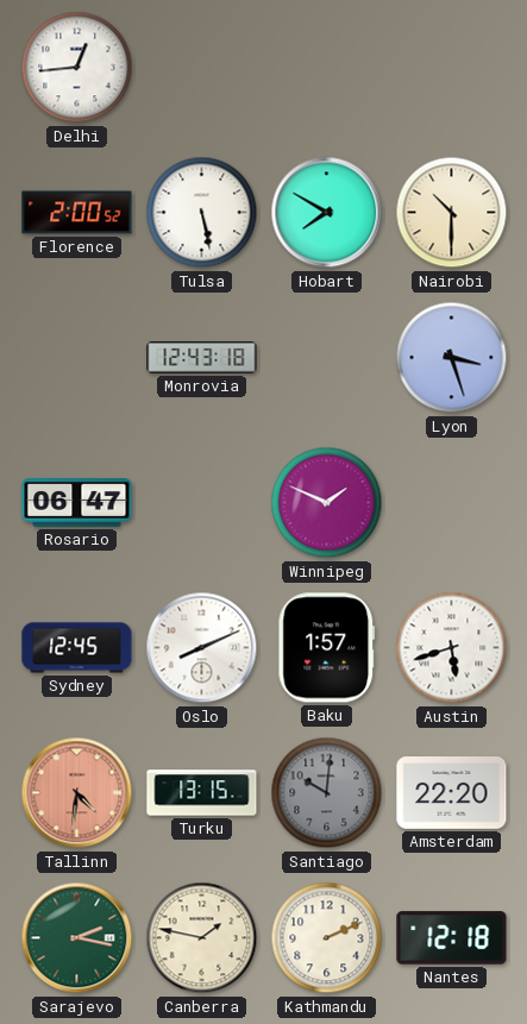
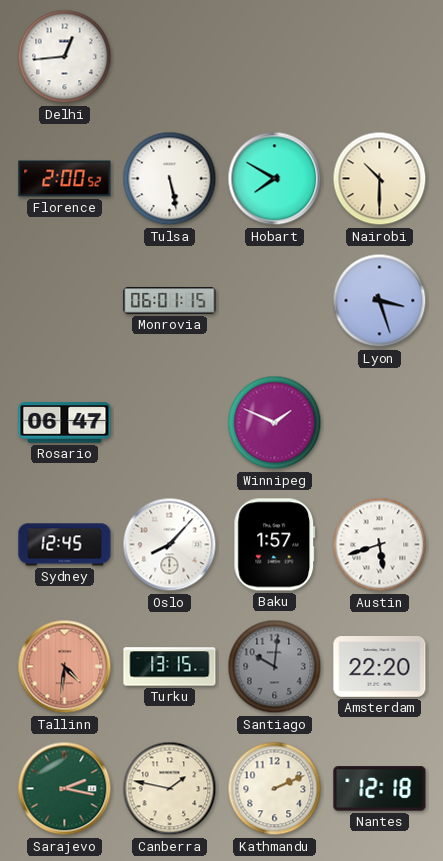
Monrovia: 12:43 -> 06:01 (170, 301)
Oslo: 8:11 -> 8:07 (170, 545)
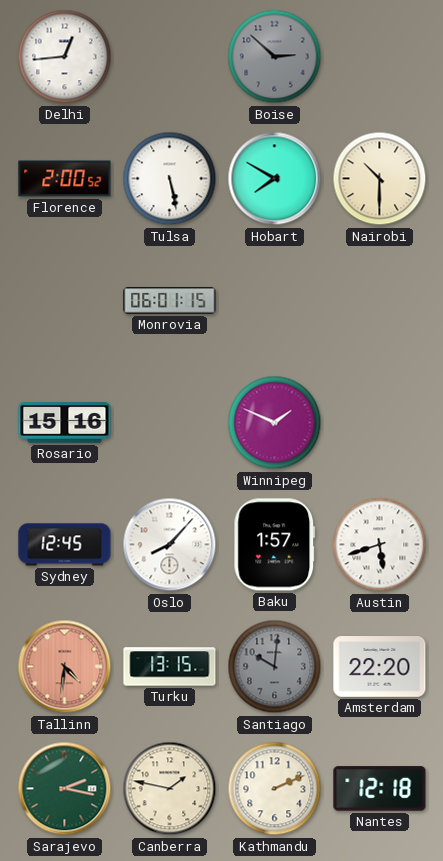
Boise: none -> 2:52 (275, 57)
Lyon: 3:27 -> none (380, 301)
Rosario: 06:47 -> 15:16 (65, 423)
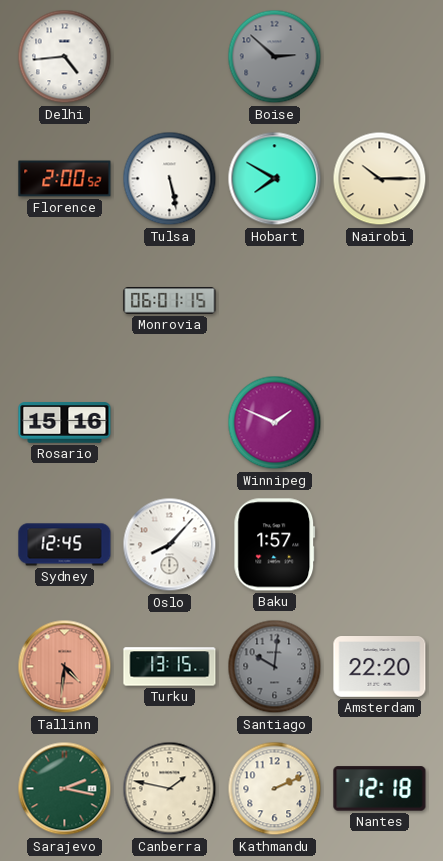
Delhi: 12:44 -> 4:44 (65, 57)
Nairobi: 10:30 -> 10:15 (380, 179)
Austin: 5:42 -> none (380, 545)
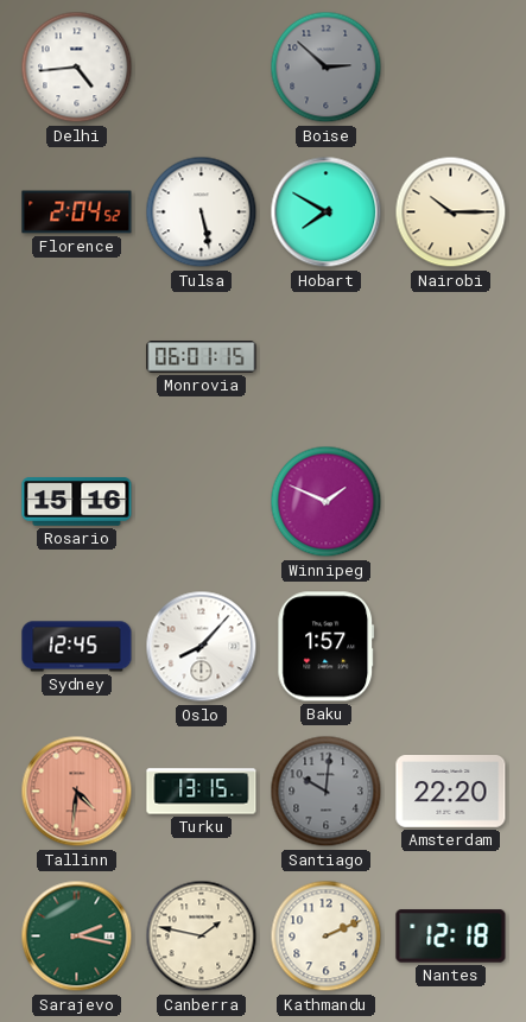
Florence: 2:00 -> 2:04 (77, 212)
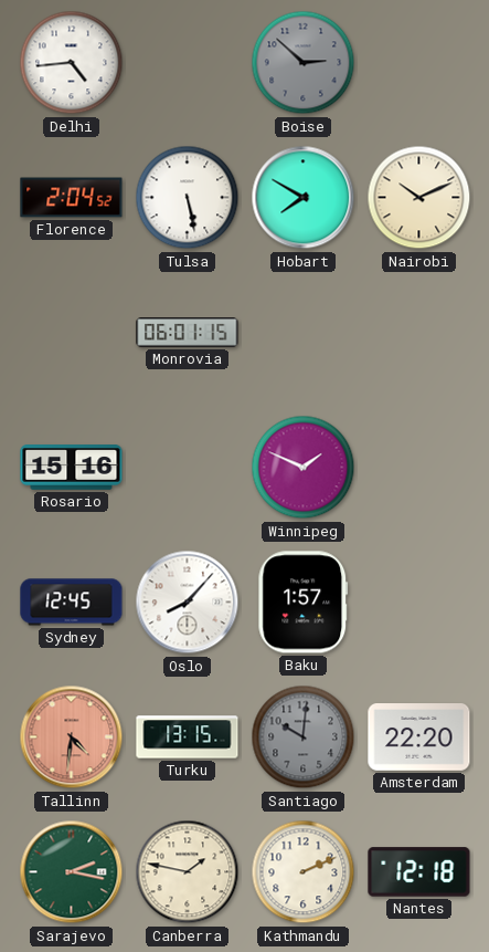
Nairobi: 10:15 -> 10:11 (419, 198)
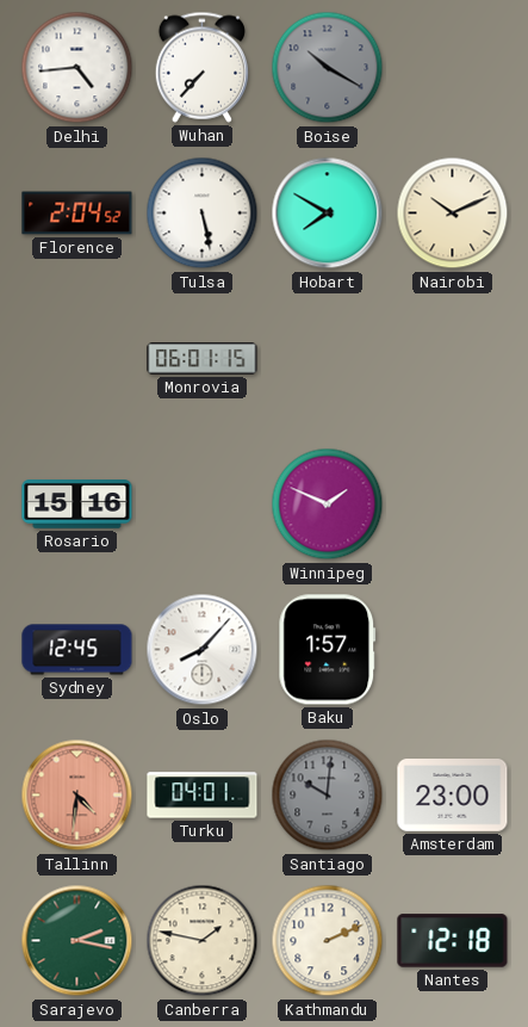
Wuhan: none -> 7:37 (201, 67)
Boise: 2:52 -> 10:20 (328, 68)
Turku: 13:15 -> 04:01 (203, 796)
Amsterdam: 22:20 -> 23:00 (453, 796)
